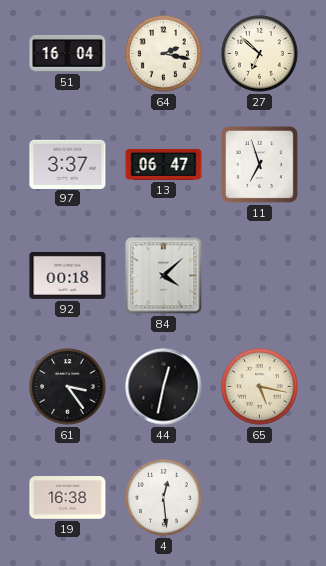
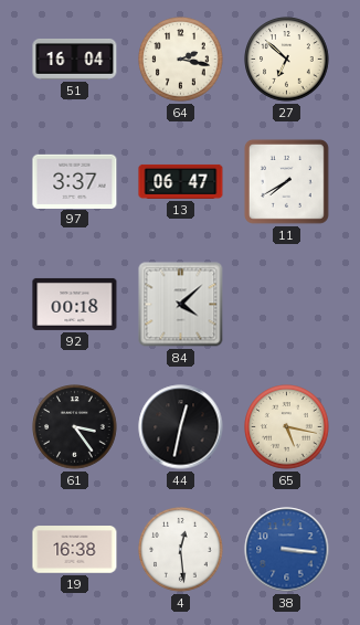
11: 6:57 -> 7:40 (286, 181)
38: none -> 3:16 (287, 550)
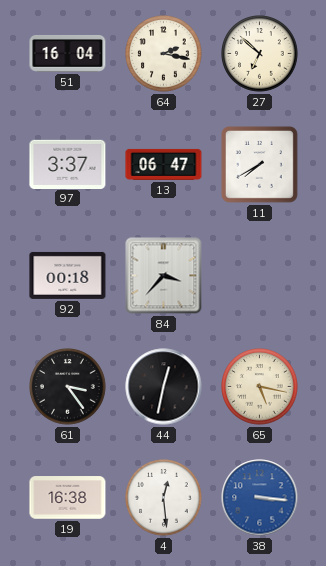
84: 4:08 -> 3:37 (164, 276)
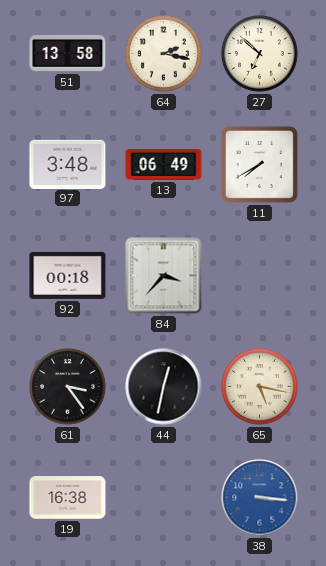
51: 16:04 -> 13:58 (68, 53)
97: 3:37 -> 3:48 (68, 164)
13: 06:47 -> 06:49 (164, 164)
4: 12:29 -> none (164, 498)
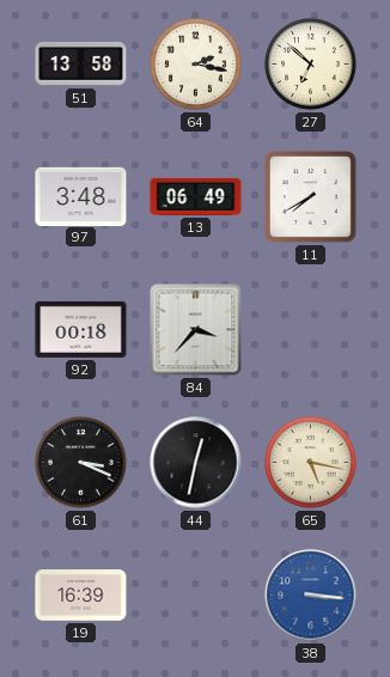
61: 3:24 -> 3:19 (81, 463)
19: 16:38 -> 16:39 (81, 596)
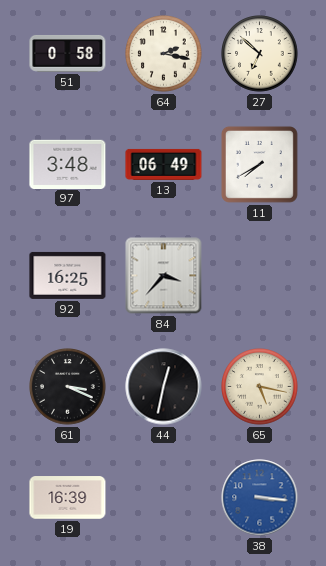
51: 13:58 -> 0:58 (68, 53)
92: 00:18 -> 16:25 (68, 275)
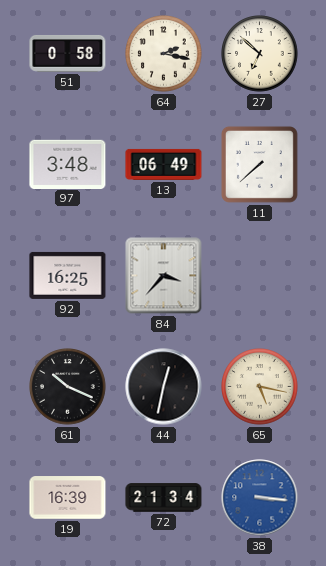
11: 7:40 -> 7:38 (259, 164)
61: 3:19 -> 10:19 (68, 387)
72: none -> 21:34 (164, 498)
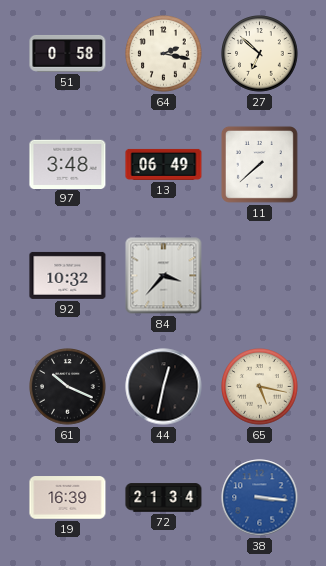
92: 16:25 -> 10:32 (68, 275)
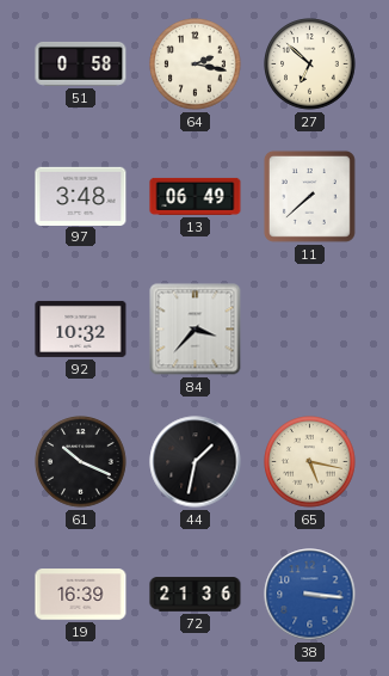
44: 12:32 -> 1:32 (196, 462)
72: 21:34 -> 21:36 (196, 595)
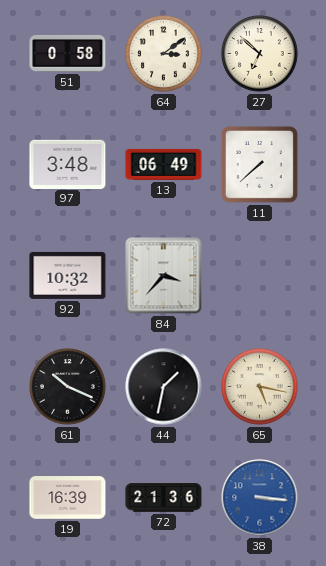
64: 2:17 -> 3:09 (164, 54)
